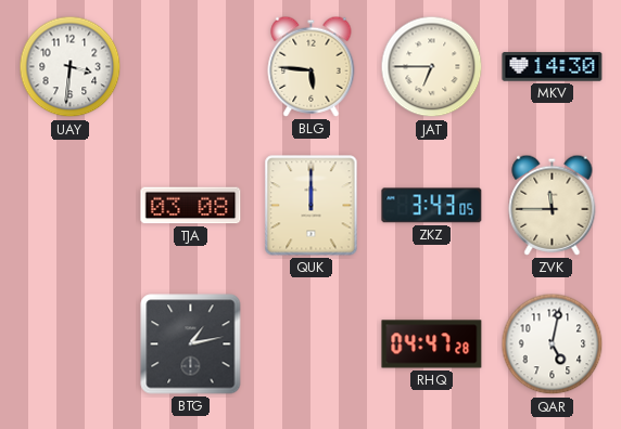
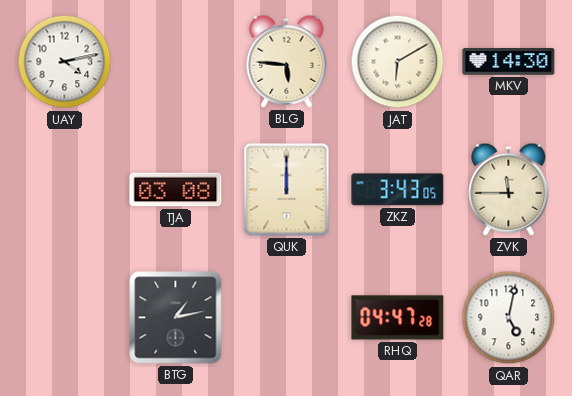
UAY: 3:31 -> 4:13 (65, 62)
JAT: 6:45 -> 6:10 (398, 62)
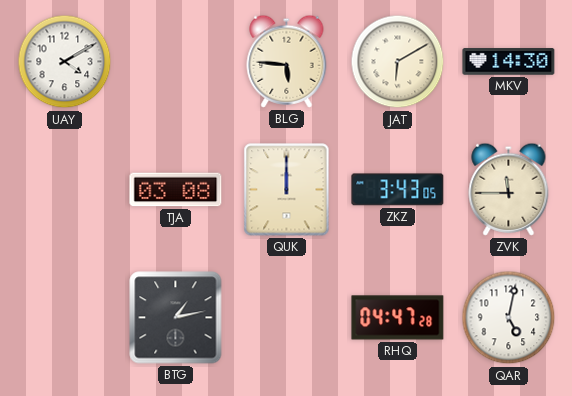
UAY: 4:13 -> 4:10 (65, 62)
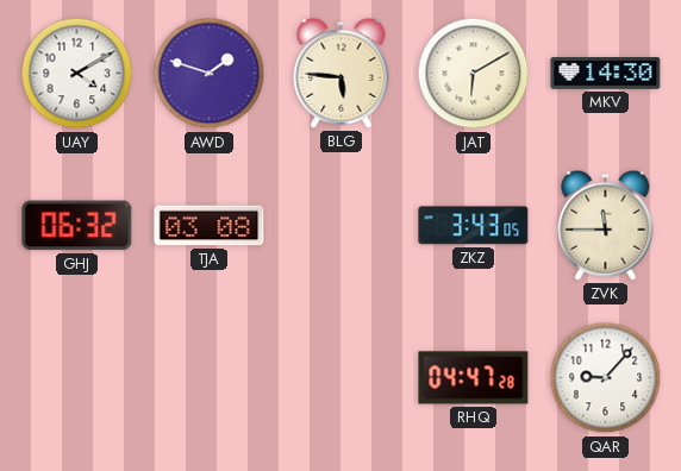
AWD: none -> 1:48 (210, 74)
GHJ: none -> 06:32 (77, 226)
QUK: 12:00 -> none (287, 190)
BTG: 1:13 -> none (176, 318)
QAR: 5:02 -> 9:07 (606, 378)
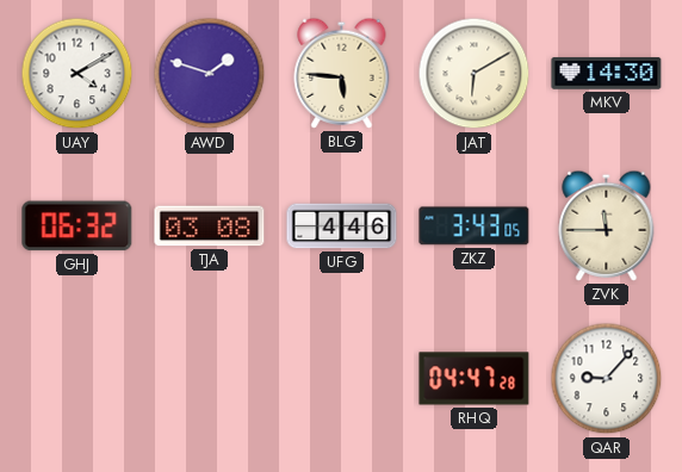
UFG: none -> 4:46 (342, 226)
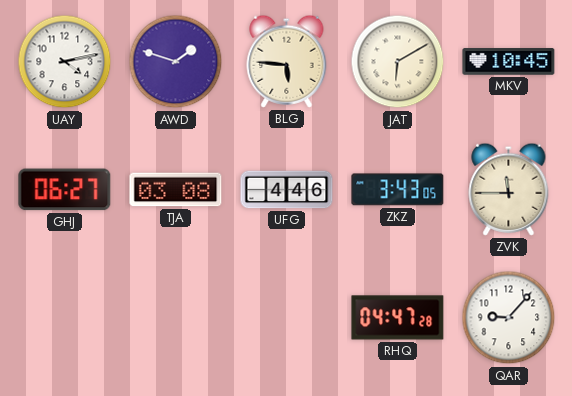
UAY: 4:10 -> 4:13 (65, 62)
MKV: 14:30 -> 10:45 (509, 62)
GHJ: 06:32 -> 06:27 (65, 190)
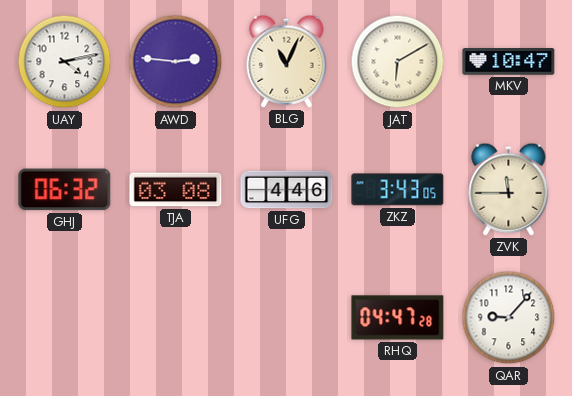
AWD: 1:48 -> 2:46 (176, 62)
BLG: 5:46 -> 11:04 (287, 61)
MKV: 10:45 -> 10:47 (509, 62)
GHJ: 06:27 -> 06:32 (65, 190)
